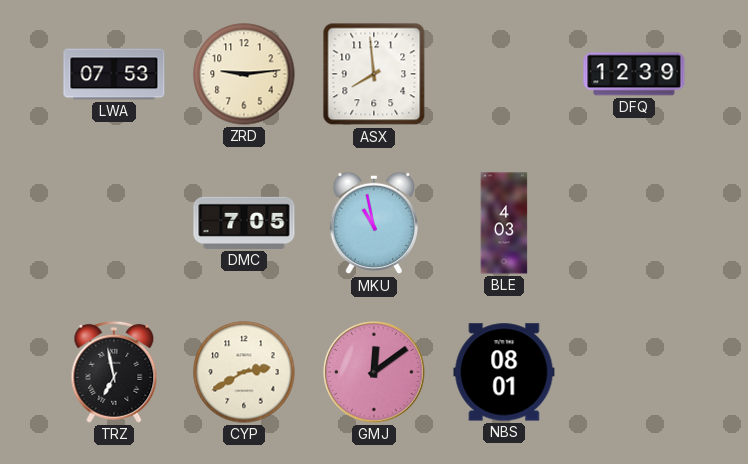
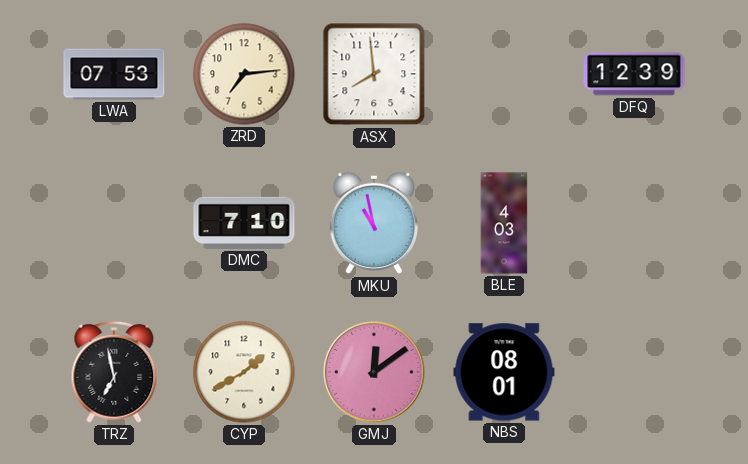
ZRD: 9:14 -> 7:14 (244, 74)
DMC: 7:05 -> 7:10 (244, 223)
CYP: 2:40 -> 1:40 (244, 372)
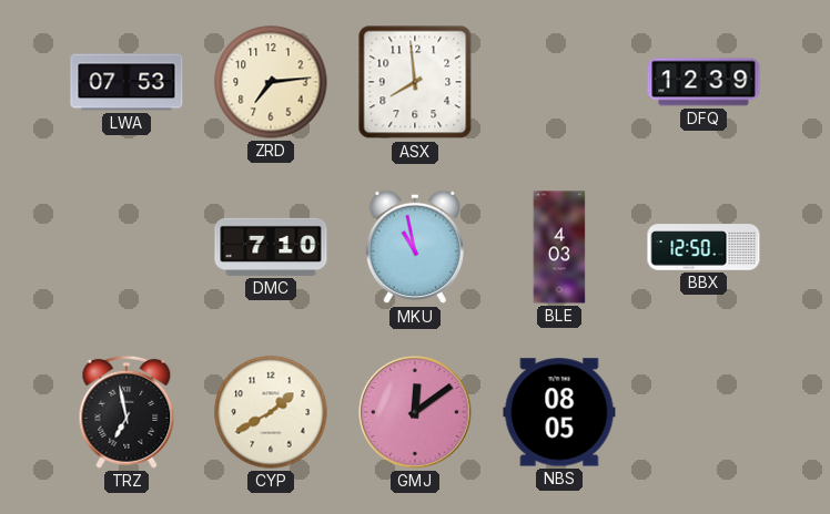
BBX: none -> 12:50 (704, 247)
NBS: 08:01 -> 08:05 (559, 412)
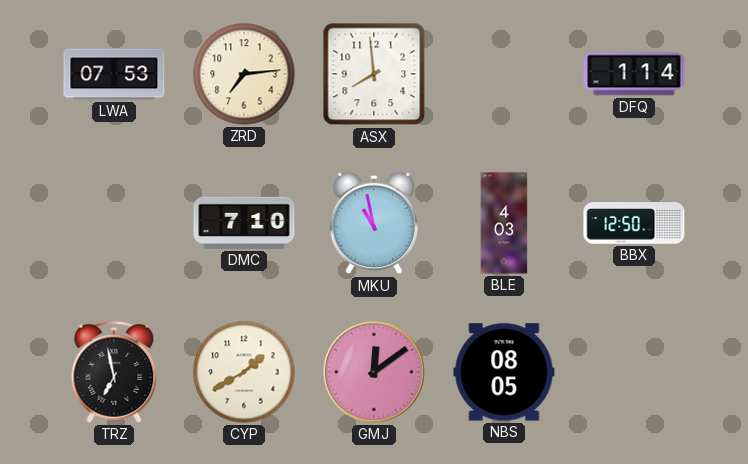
DFQ: 12:39 -> 1:14 (634, 74)
